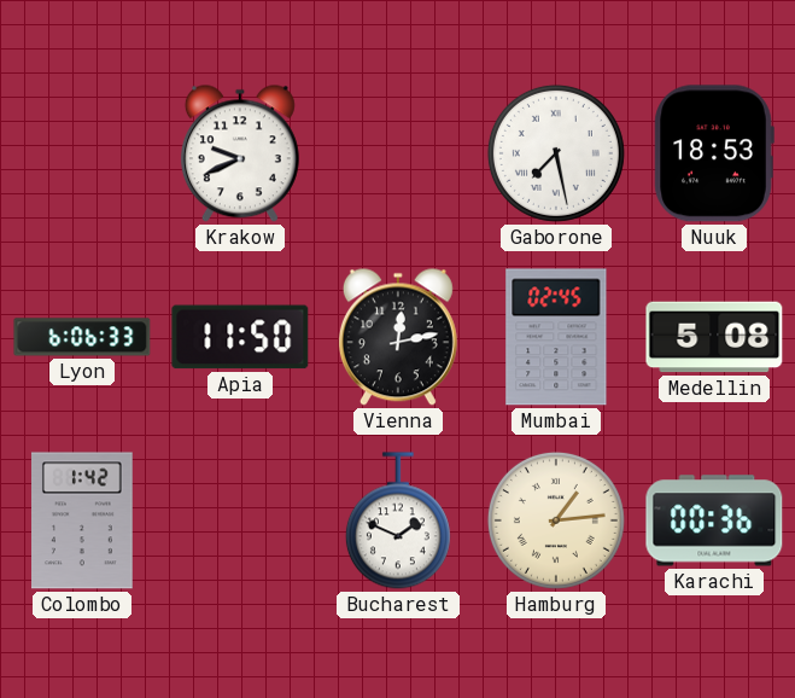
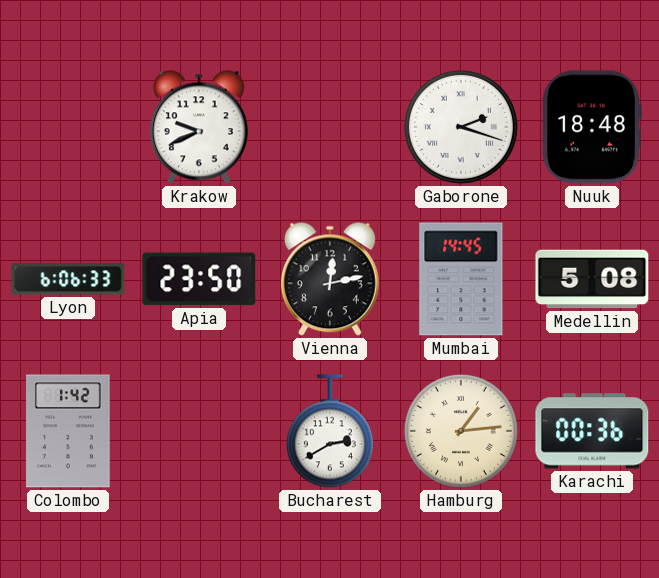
Gaborone: 7:28 -> 2:18 (461, 127)
Nuuk: 18:53 -> 18:48 (592, 127)
Apia: 11:50 -> 23:50 (199, 279)
Mumbai: 02:45 -> 14:45 (461, 279)
Bucharest: 1:49 -> 2:40 (330, 431)
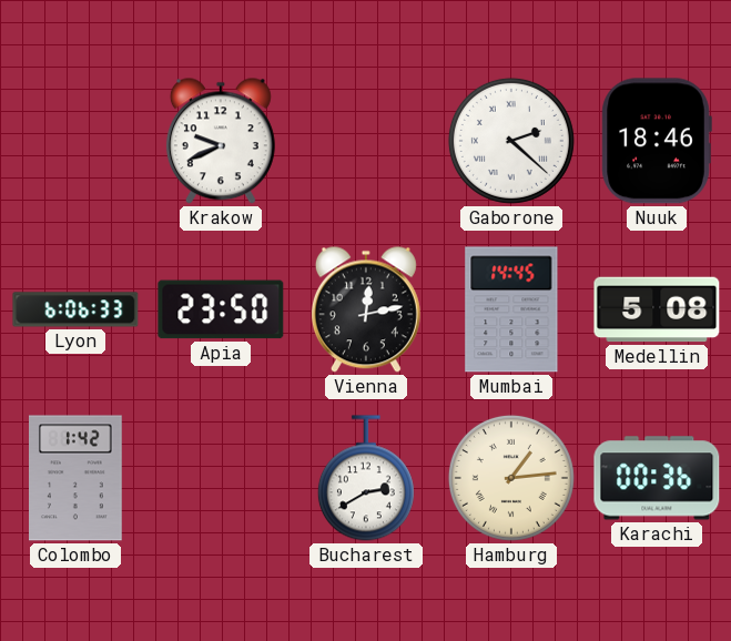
Gaborone: 2:18 -> 2:22 (511, 141)
Nuuk: 18:48 -> 18:46 (657, 141)
